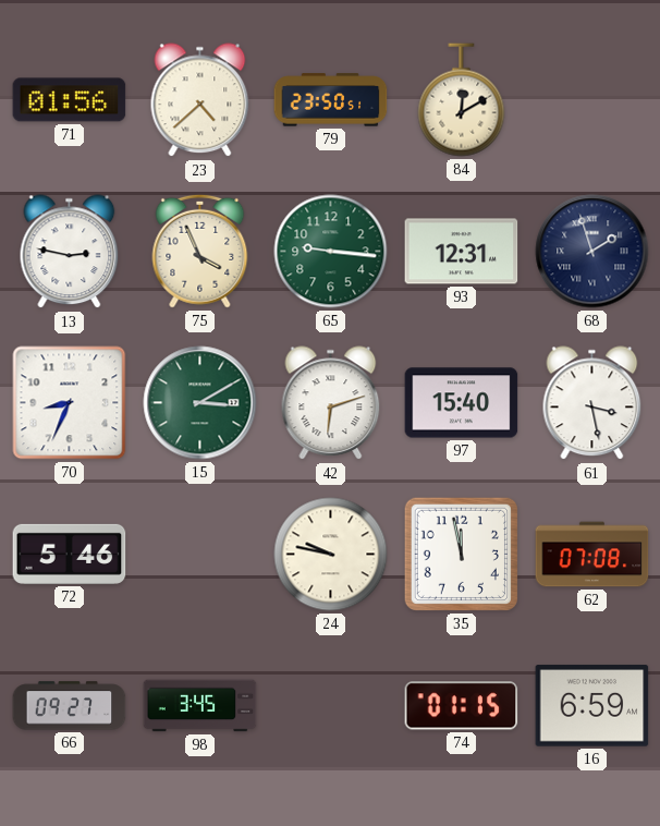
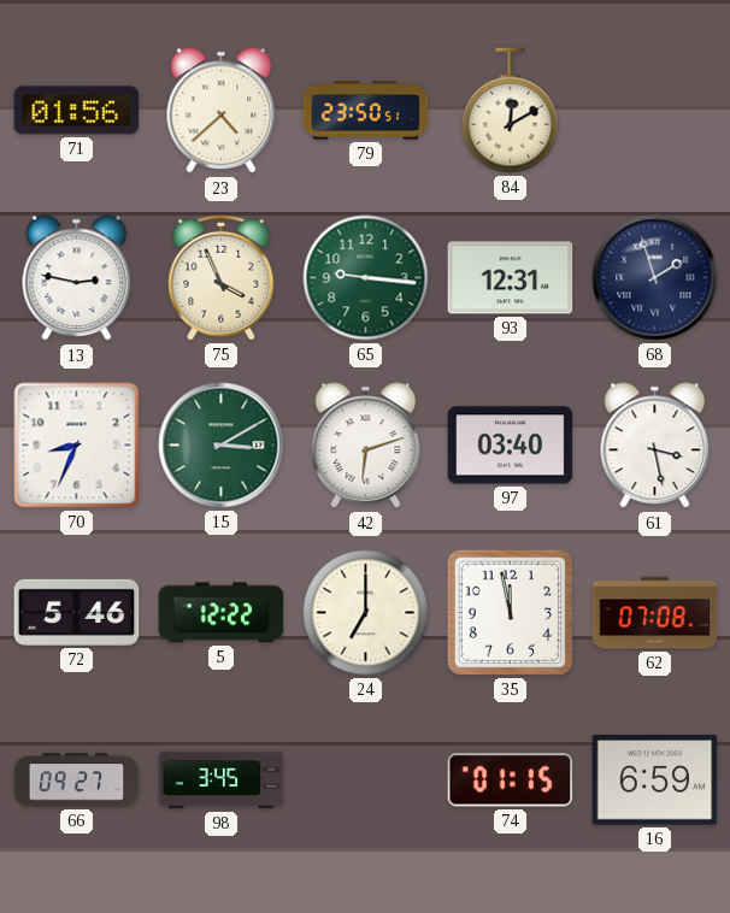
97: 15:40 -> 03:40 (511, 446)
5: none -> 12:22 (222, 613)
24: 9:47 -> 7:00 (366, 613)
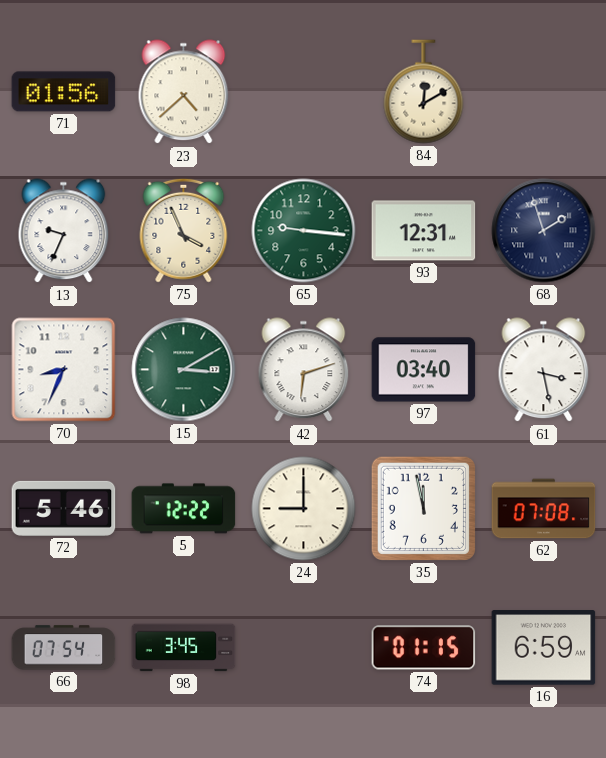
79: 23:50 -> none (366, 111)
13: 2:47 -> 9:34 (64, 231)
24: 7:00 -> 9:00 (304, 509)
66: 09:27 -> 07:54 (64, 648)
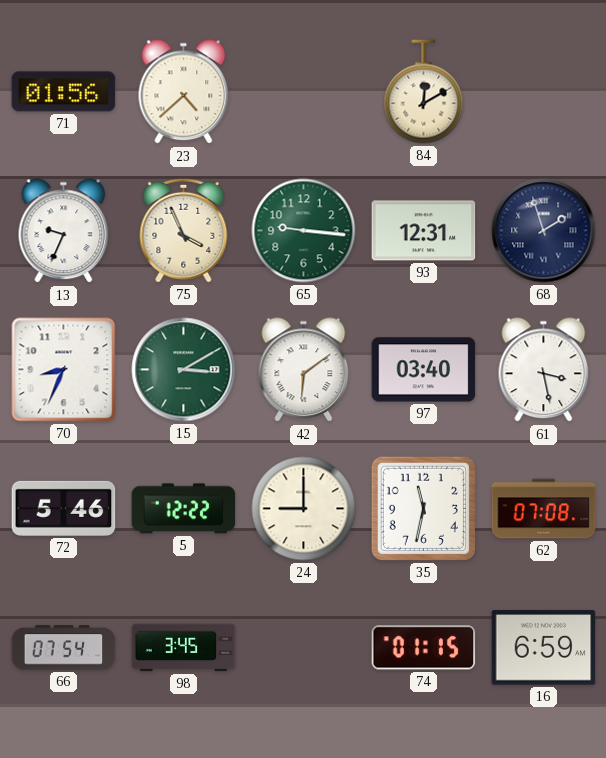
42: 6:12 -> 6:09 (304, 370)
35: 11:58 -> 11:32 (423, 508)
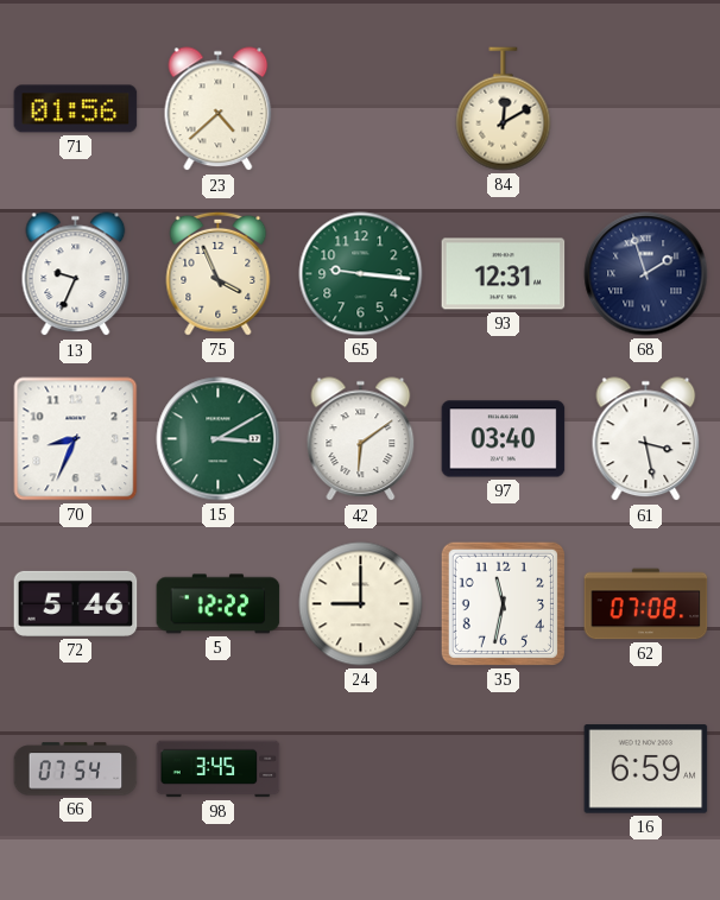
74: 01:15 -> none (424, 648)
